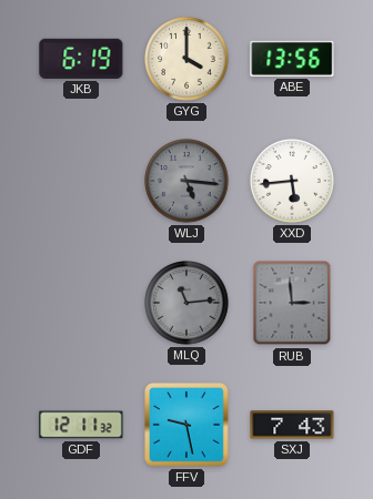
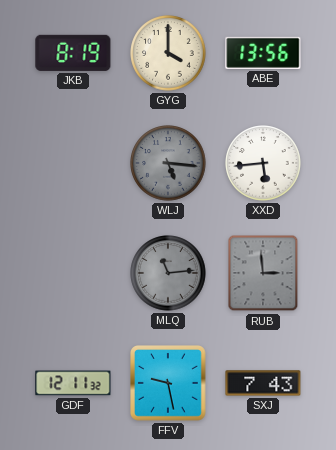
JKB: 6:19 -> 8:19 (73, 53)
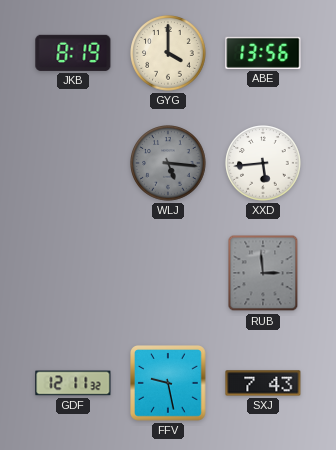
MLQ: 11:14 -> none (168, 273)
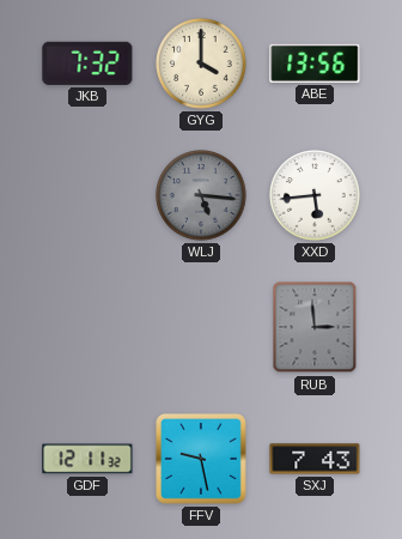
JKB: 8:19 -> 7:32 (87, 63)
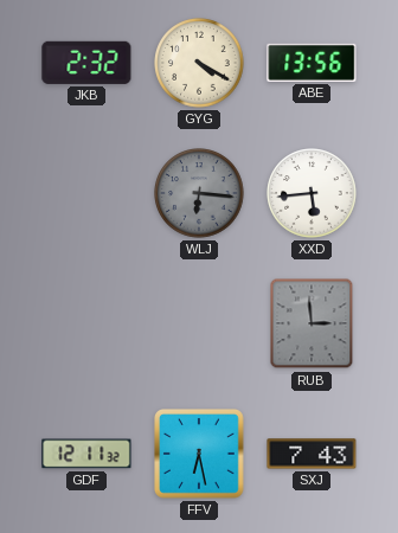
JKB: 7:32 -> 2:32 (86, 63)
GYG: 4:00 -> 4:20 (199, 63)
WLJ: 5:16 -> 6:16 (199, 193)
FFV: 9:28 -> 6:28 (200, 455)
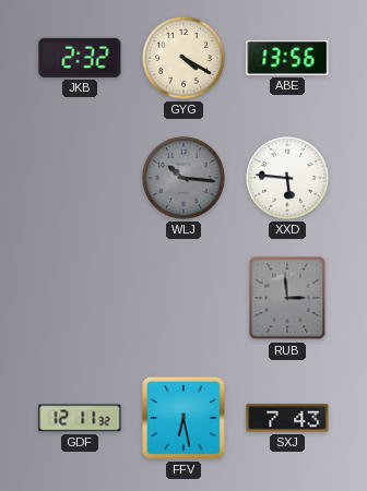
WLJ: 6:16 -> 10:16 (183, 178)
XXD: 5:44 -> 5:46 (287, 178)
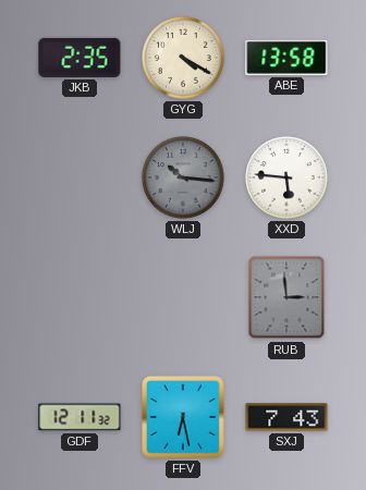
JKB: 2:32 -> 2:35 (80, 58)
ABE: 13:56 -> 13:58 (286, 58)
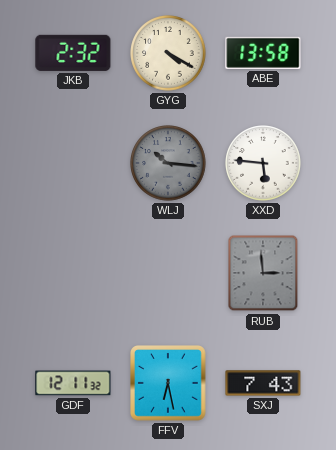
JKB: 2:35 -> 2:32 (73, 53)
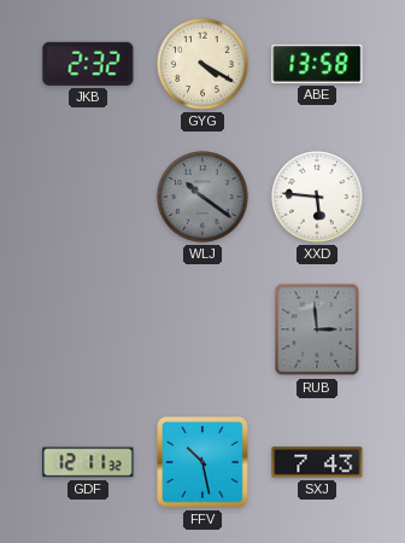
WLJ: 10:16 -> 10:21 (202, 197)
FFV: 6:28 -> 10:28 (204, 463)
